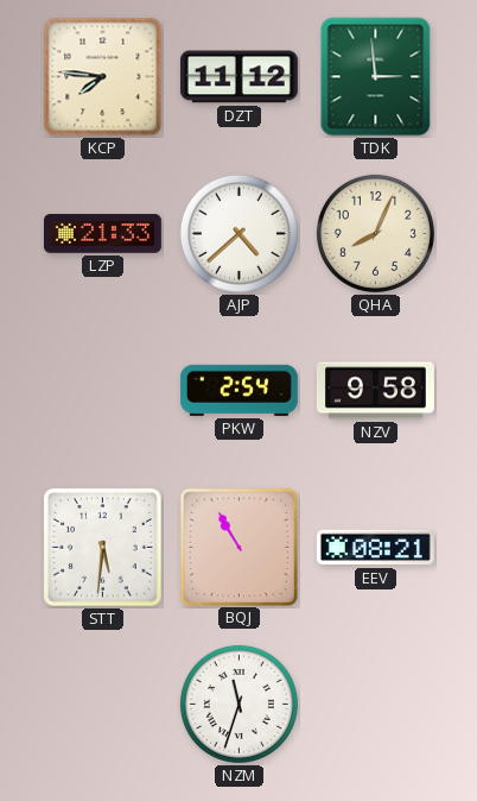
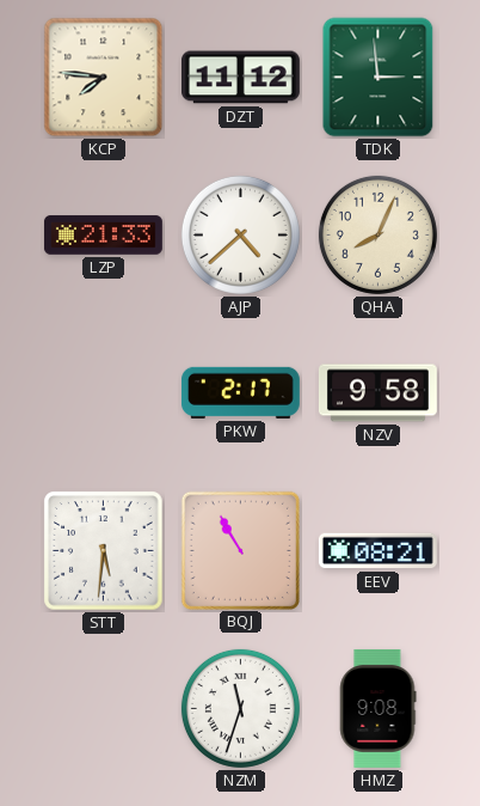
PKW: 2:54 -> 2:17 (240, 392)
HMZ: none -> 9:08 (377, 708)
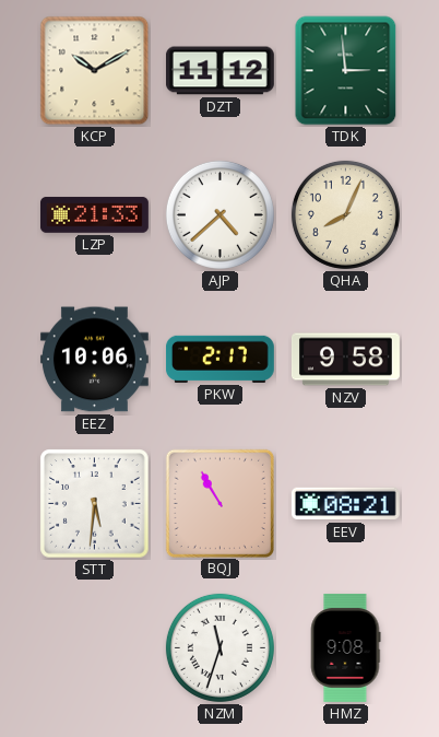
KCP: 7:46 -> 10:10 (95, 71)
EEZ: none -> 10:06 (94, 360)
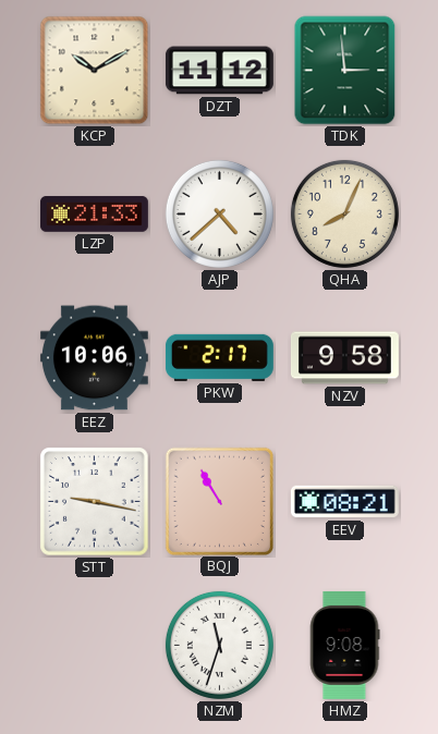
STT: 5:31 -> 9:17 (95, 502)
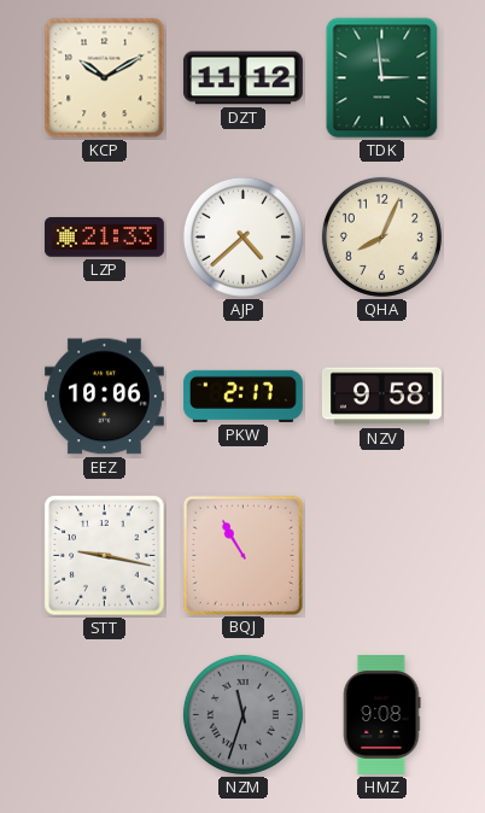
EEV: 08:21 -> none (344, 502)
NZM dial: white -> grey (242, 714)
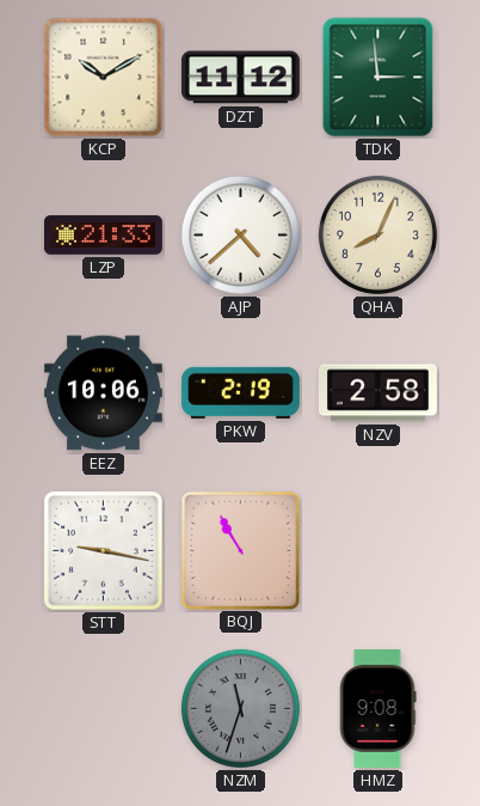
PKW: 2:17 -> 2:19 (240, 392)
NZV: 9:58 -> 2:58 (377, 393)
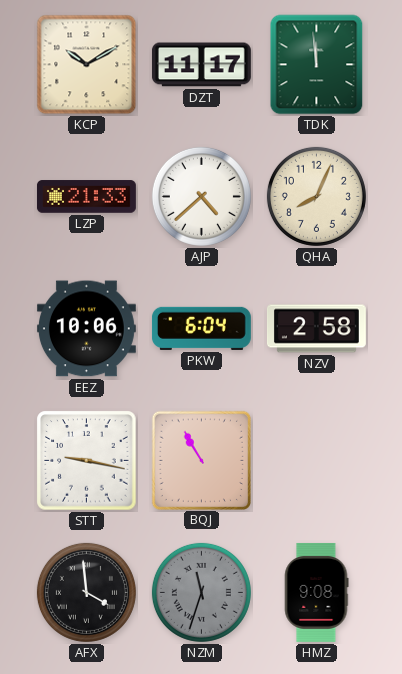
DZT: 11:12 -> 11:17 (201, 65)
TDK: 2:59 -> 11:59 (317, 65)
PKW: 2:19 -> 6:04 (201, 328)
AFX: none -> 3:59 (86, 592)
